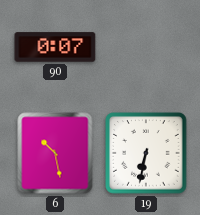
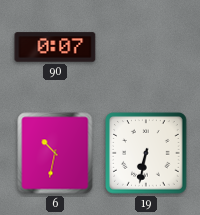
6: 10:28 -> 10:32 (55, 153)
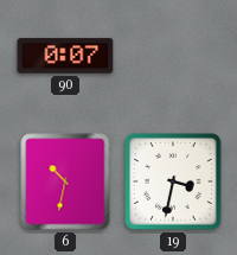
19: 6:32 -> 3:32 (173, 181)
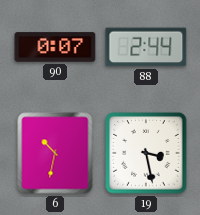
88: none -> 2:44 (146, 47)
19: 3:32 -> 3:28 (146, 153)
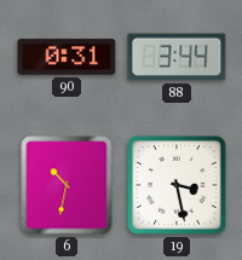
90: 0:07 -> 0:31 (67, 57)
88: 2:44 -> 3:44 (177, 57)
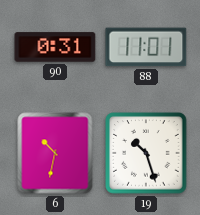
88: 3:44 -> 11:01 (146, 47)
19: 3:28 -> 10:27 (146, 153)
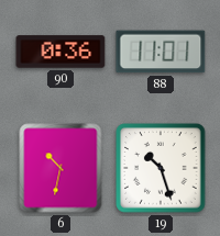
90: 0:31 -> 0:36 (61, 52)
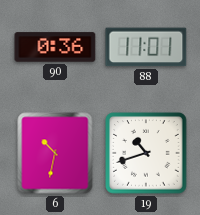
19: 10:27 -> 10:42 (146, 153)
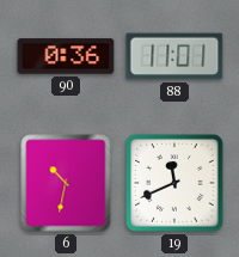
19: 10:42 -> 11:41 (174, 183)
